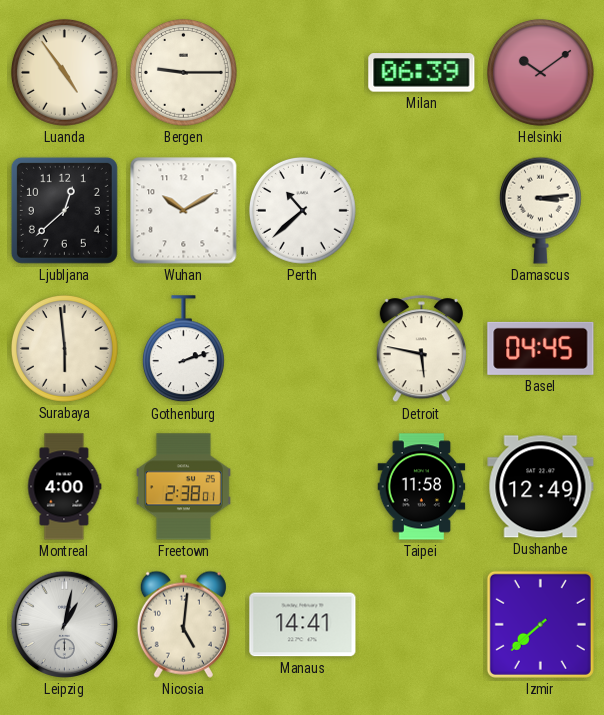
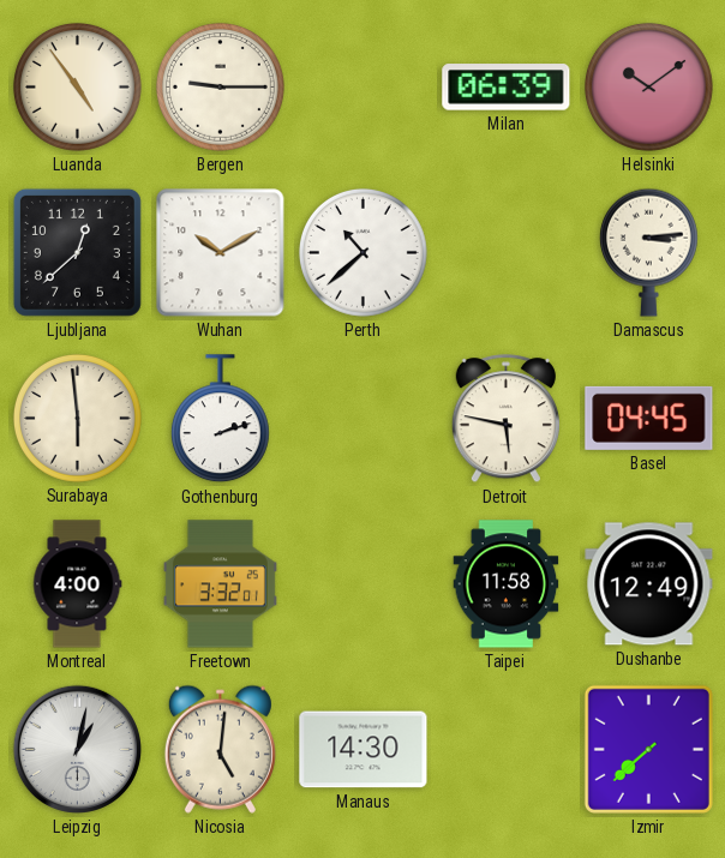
Freetown: 2:38 -> 3:32 (220, 584)
Manaus: 14:41 -> 14:30 (364, 750)
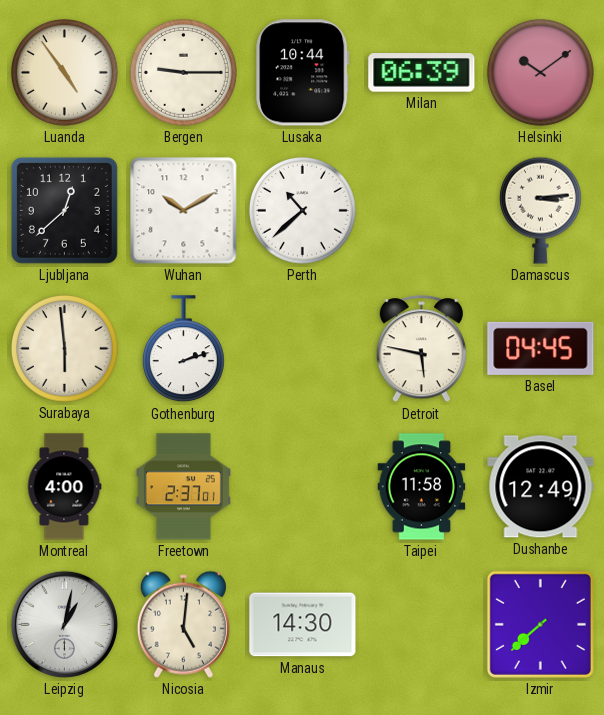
Lusaka: none -> 10:44 (303, 73)
Freetown: 3:32 -> 2:37 (183, 487)
